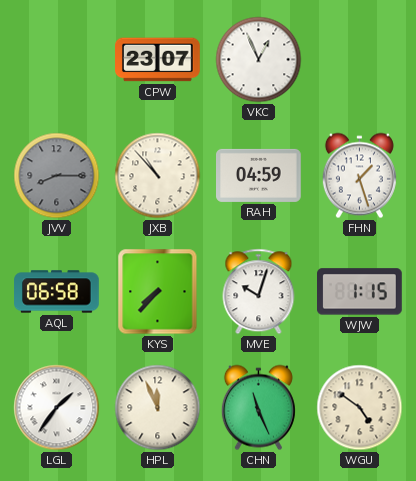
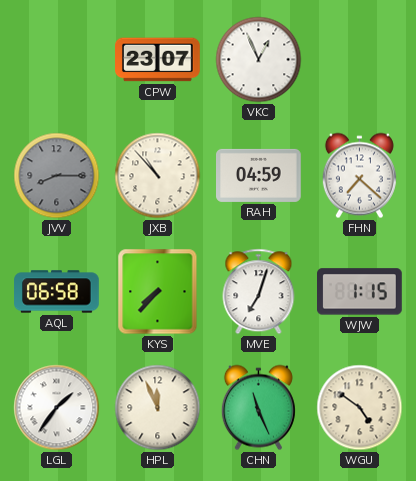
FHN: 1:27 -> 7:22 (359, 176)
MVE: 10:03 -> 7:03 (259, 292)
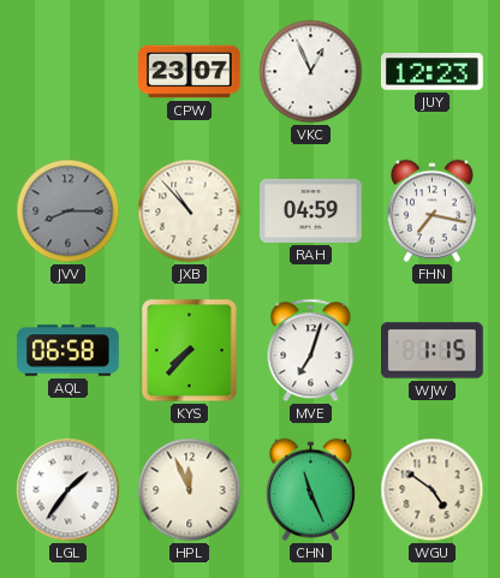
JUY: none -> 12:23 (433, 72)
FHN: 7:22 -> 7:17 (431, 211)
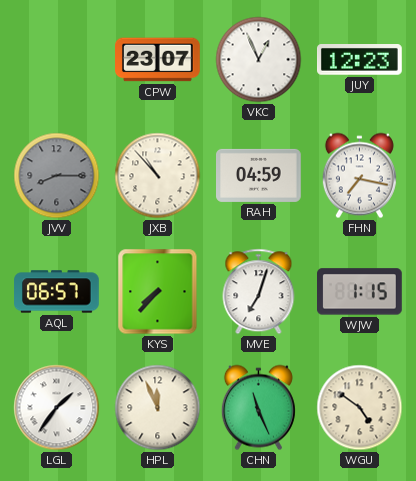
AQL: 06:58 -> 06:57 (57, 292)
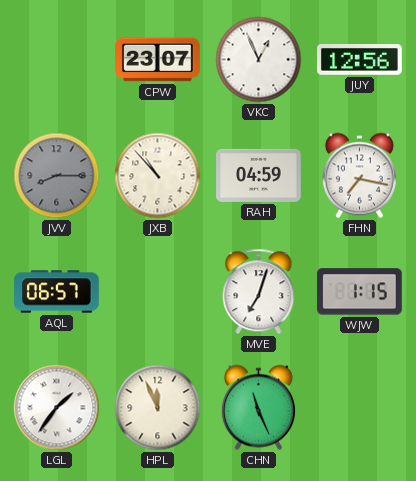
JUY: 12:23 -> 12:56 (360, 60)
KYS: 7:37 -> none (158, 292)
WGU: 4:51 -> none (360, 408)
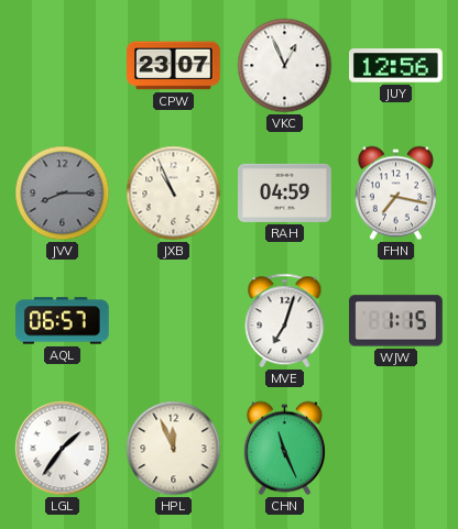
JXB: 10:53 -> 10:56 (174, 194)
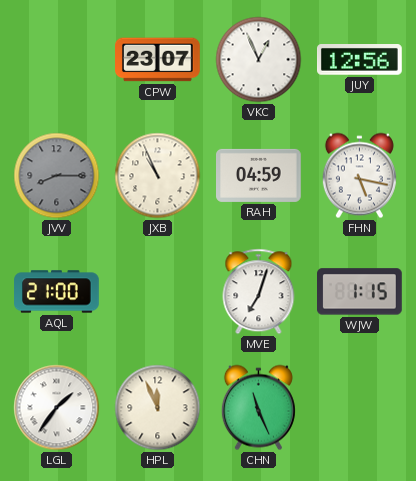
FHN: 7:17 -> 5:17 (359, 176)
AQL: 06:57 -> 21:00 (57, 292)
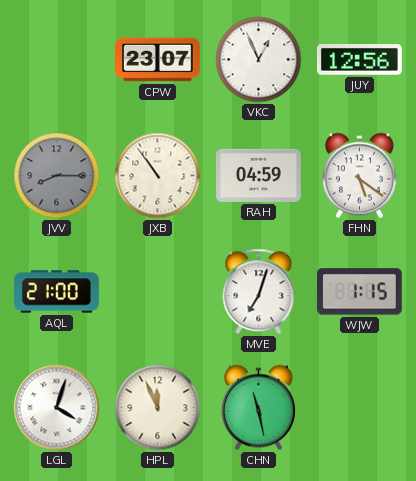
JXB: 10:56 -> 10:54 (158, 176)
FHN: 5:17 -> 5:21 (359, 176)
LGL: 1:36 -> 4:03 (57, 408)
CHN: 11:26 -> 11:28 (258, 408)
